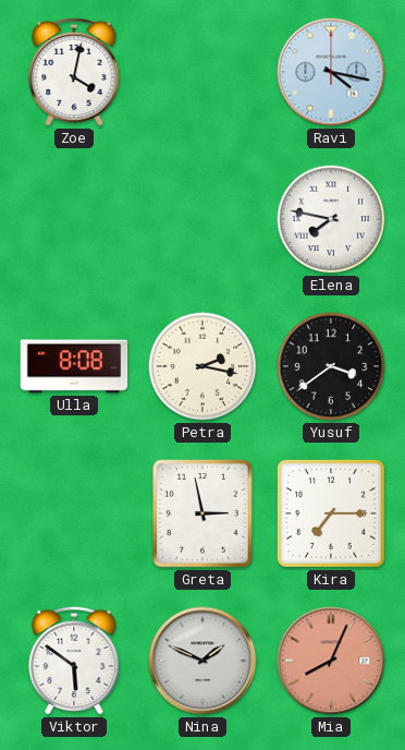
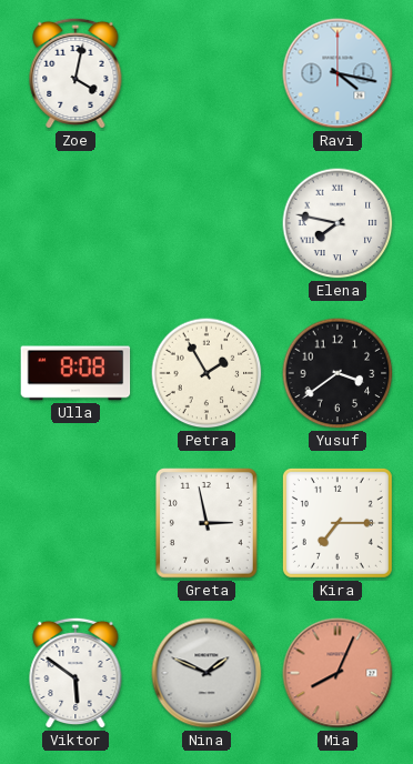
Petra: 2:17 -> 1:55 (206, 373)
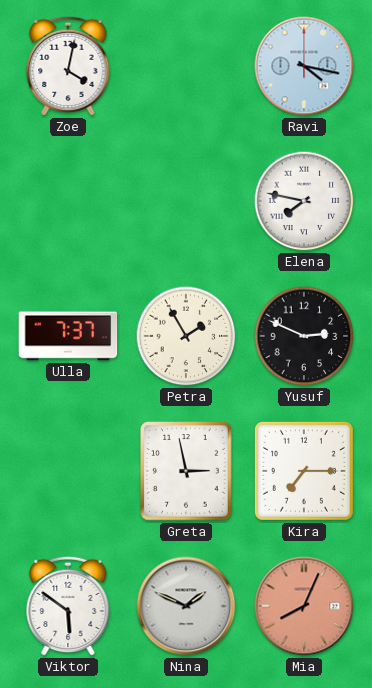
Ulla: 8:08 -> 7:37 (68, 336)
Yusuf: 3:39 -> 2:49 (304, 336)
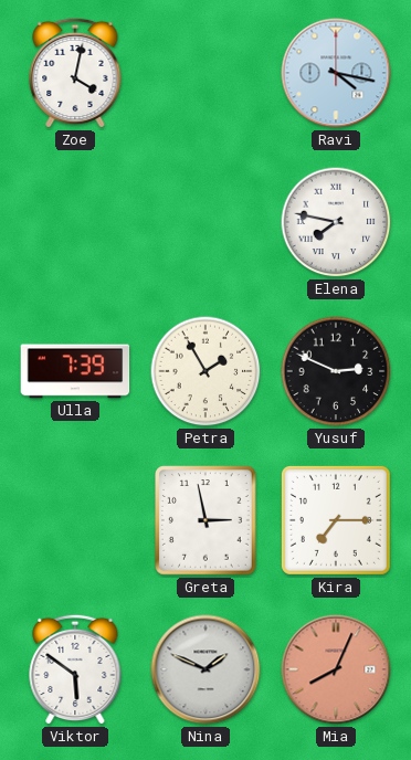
Ulla: 7:37 -> 7:39 (75, 371)
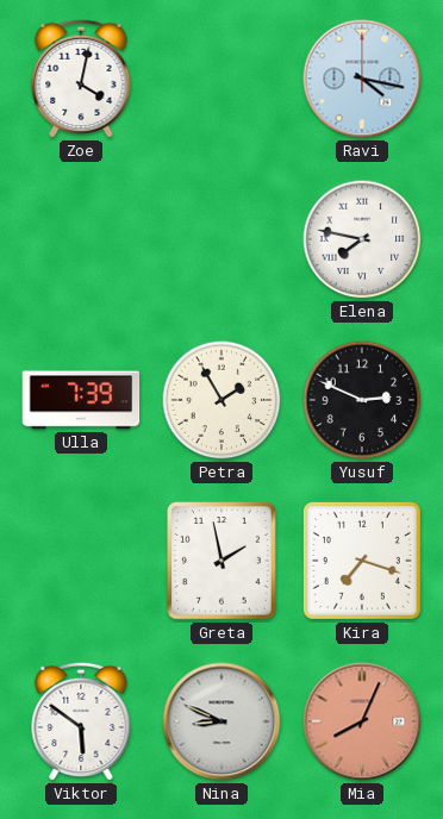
Greta: 2:58 -> 1:58 (223, 561)
Kira: 7:15 -> 7:18 (362, 561)
Nina: 1:49 -> 8:49 (221, 721)
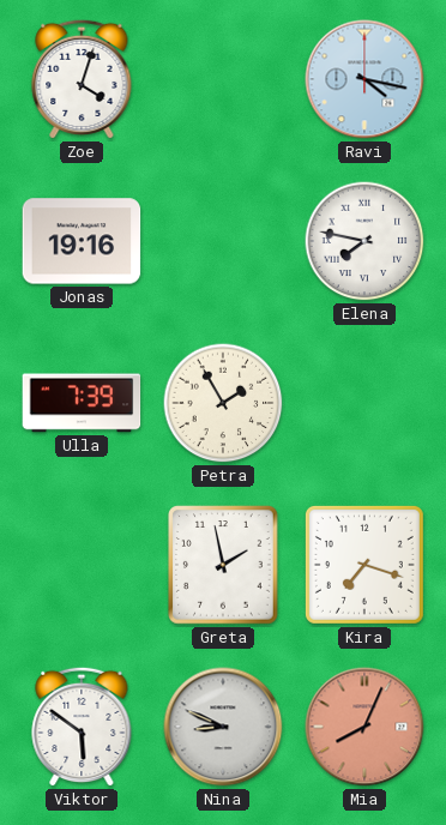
Zoe: 4:02 -> 4:03 (82, 79)
Jonas: none -> 19:16 (82, 241)
Yusuf: 2:49 -> none (362, 400)
